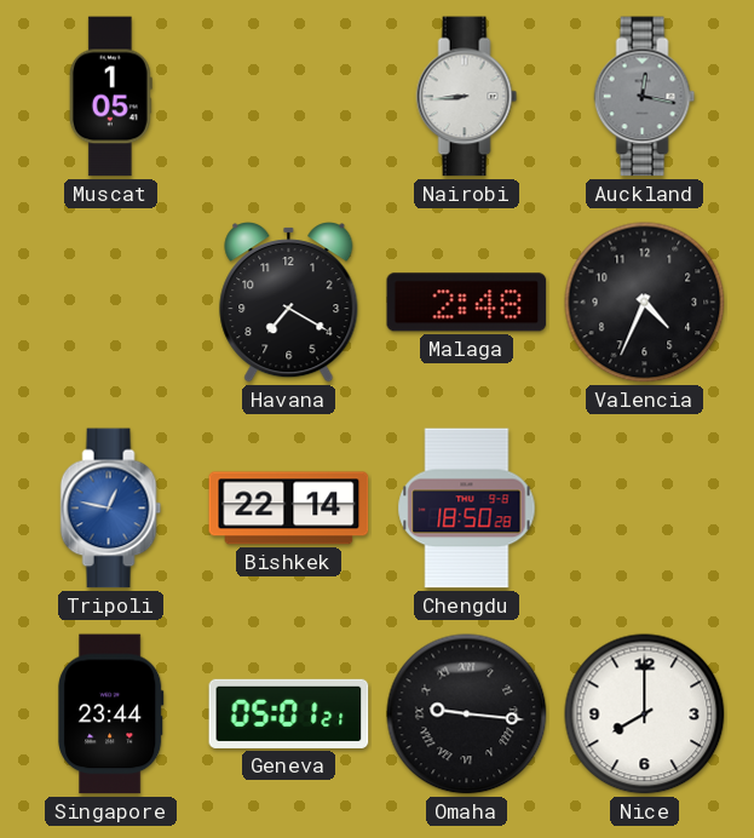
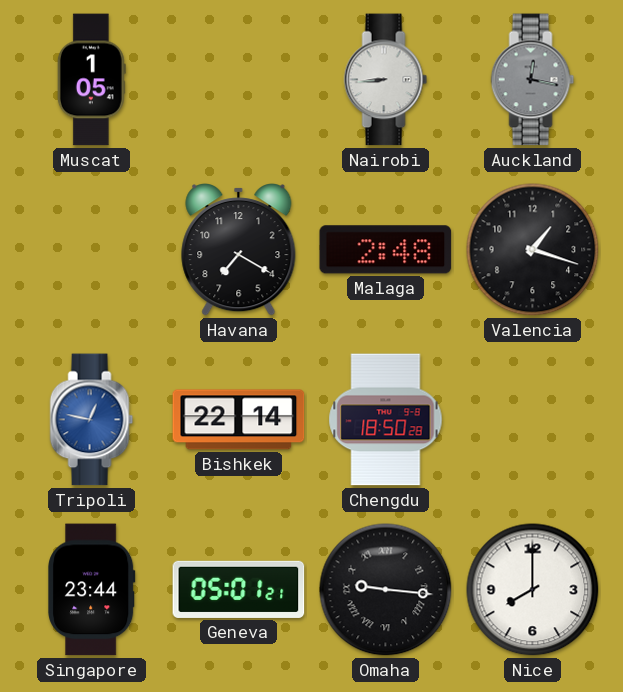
Valencia: 4:34 -> 1:18 (533, 250)
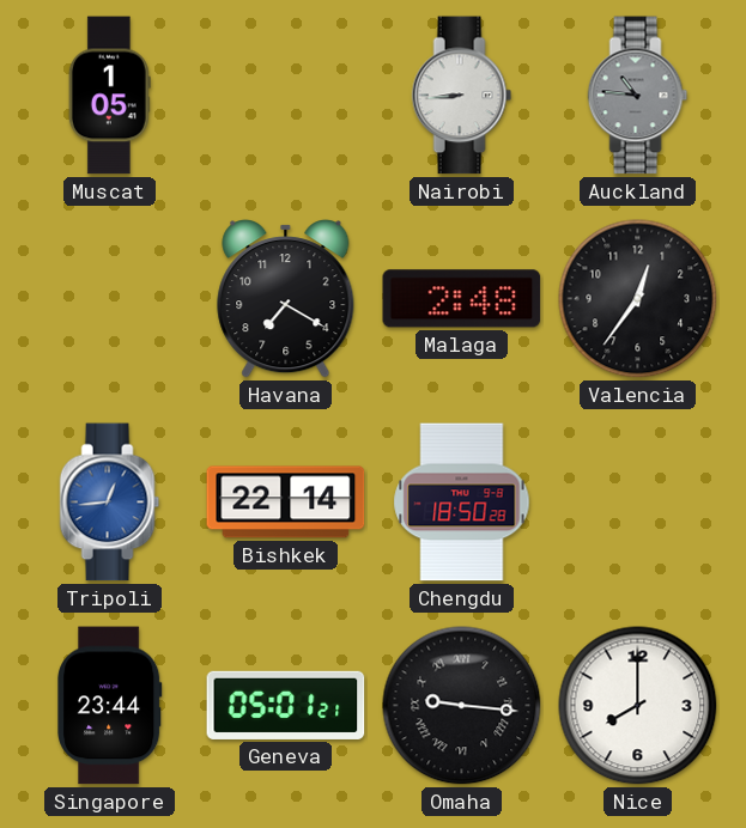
Auckland: 12:17 -> 10:46 (638, 96)
Valencia: 1:18 -> 12:36 (638, 299)
Tripoli: 12:47 -> 12:44 (110, 503)
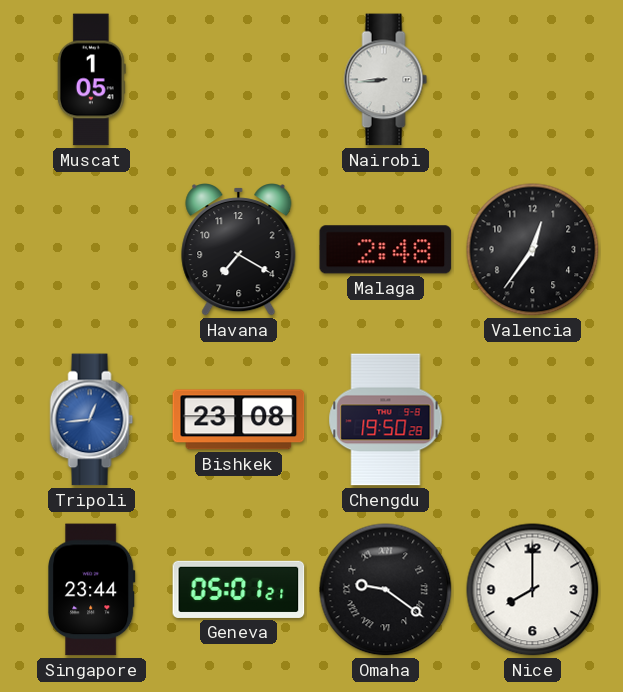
Auckland: 10:46 -> none (638, 96)
Bishkek: 22:14 -> 23:08 (239, 420)
Chengdu: 18:50 -> 19:50 (386, 420)
Omaha: 9:16 -> 9:21 (386, 590)
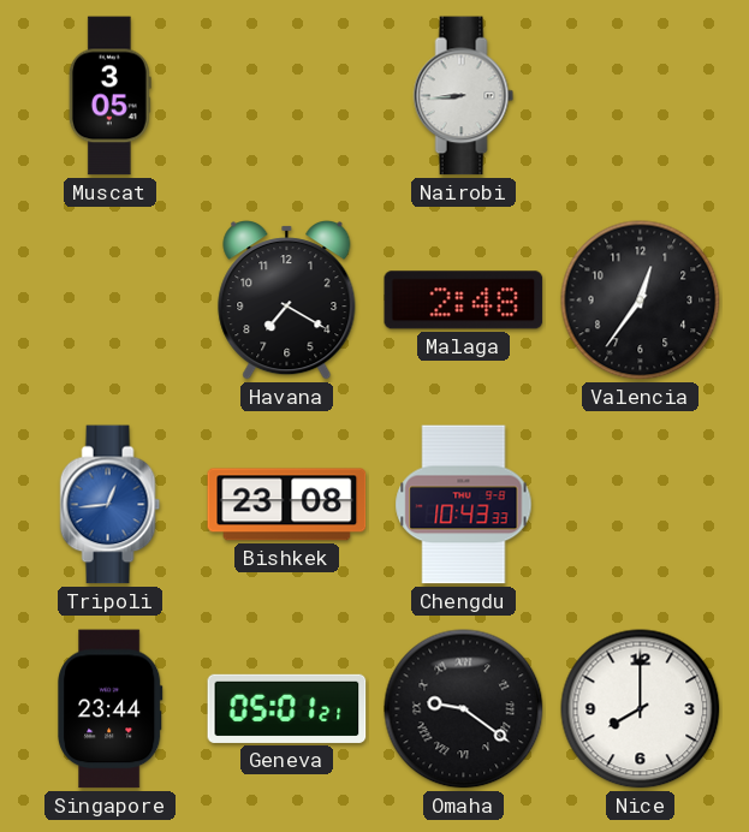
Muscat: 1:05 -> 3:05 (109, 96)
Chengdu: 19:50 -> 10:43 (464, 505)
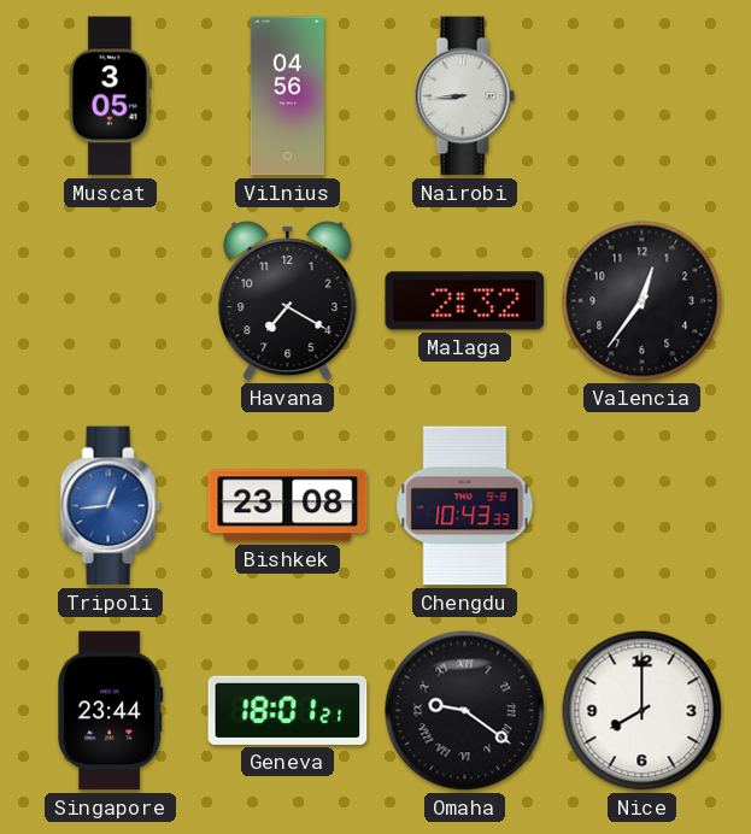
Vilnius: none -> 04:56 (287, 96)
Malaga: 2:48 -> 2:32 (465, 301)
Geneva: 05:01 -> 18:01 (288, 710)
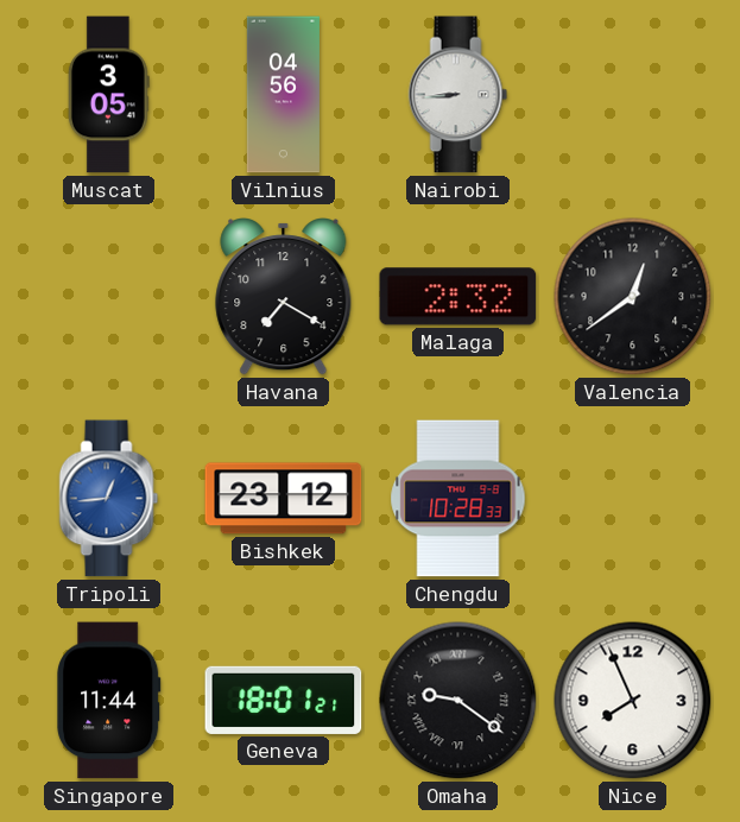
Valencia: 12:36 -> 12:39 (633, 297)
Bishkek: 23:08 -> 23:12 (284, 499)
Chengdu: 10:43 -> 10:28 (458, 499)
Singapore: 23:44 -> 11:44 (109, 701)
Nice: 8:00 -> 7:56 (633, 701)
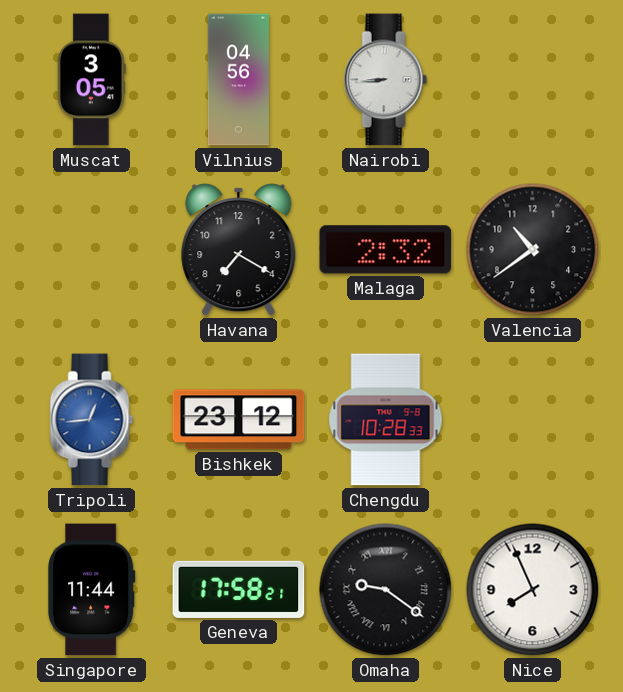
Valencia: 12:39 -> 10:39 (533, 250)
Geneva: 18:01 -> 17:58 (239, 589)
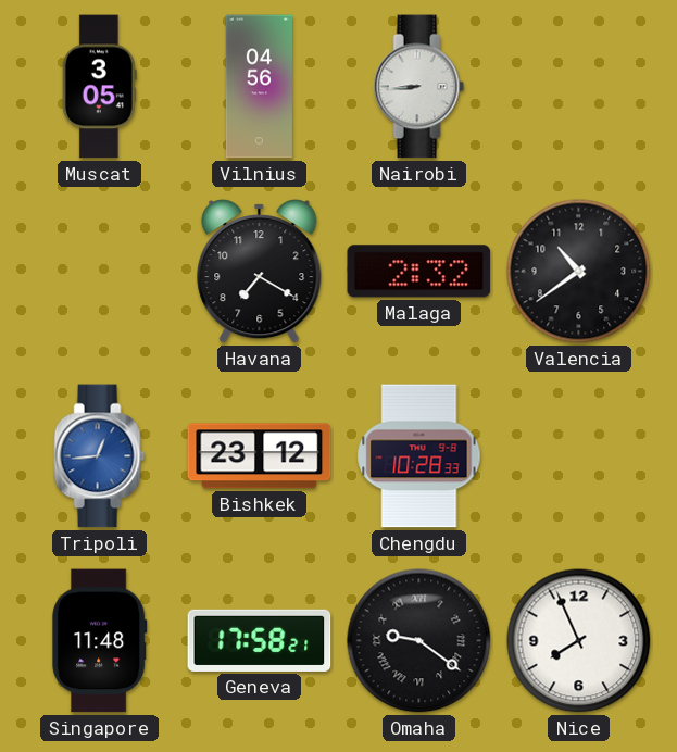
Singapore: 11:44 -> 11:48 (100, 641)
